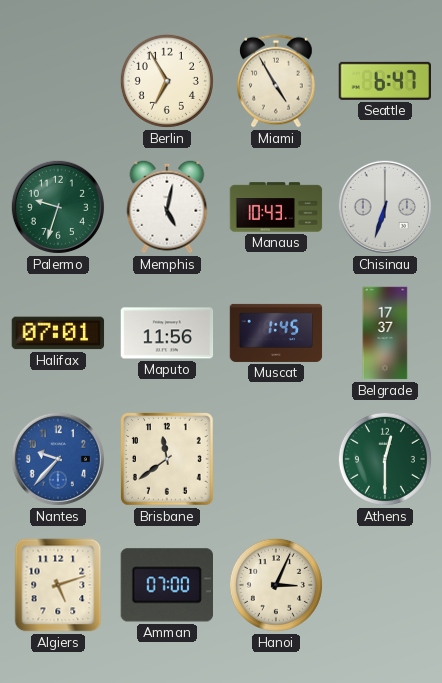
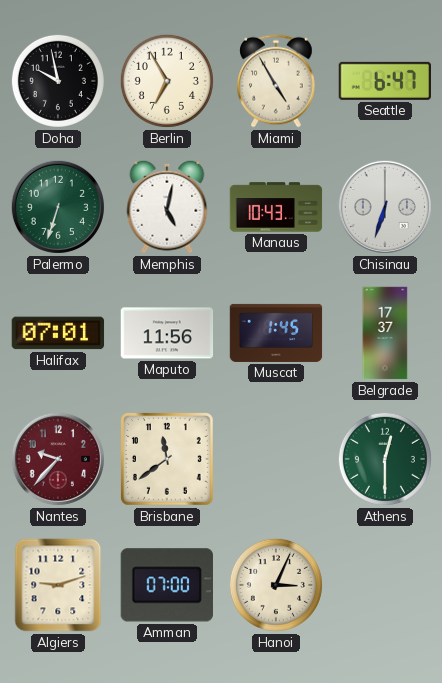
Doha: none -> 9:58 (58, 81)
Palermo: 9:33 -> 6:33 (58, 207)
Nantes dial: blue -> burgundy (58, 459)
Algiers: 5:12 -> 9:12 (58, 585)
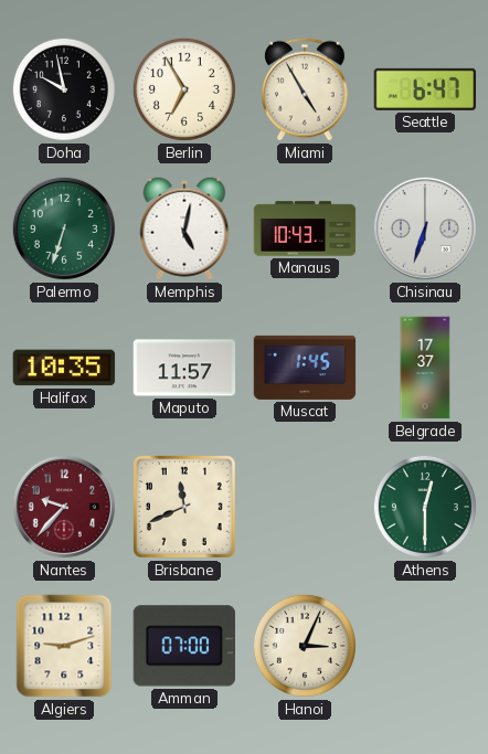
Halifax: 07:01 -> 10:35 (64, 368)
Maputo: 11:56 -> 11:57 (184, 368)
Brisbane: 11:39 -> 11:41 (185, 508)
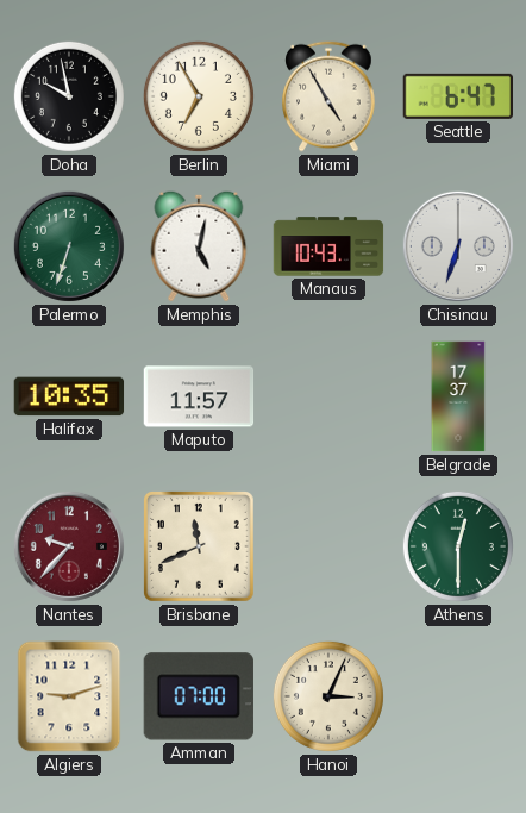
Muscat: 1:45 -> none (305, 368)
